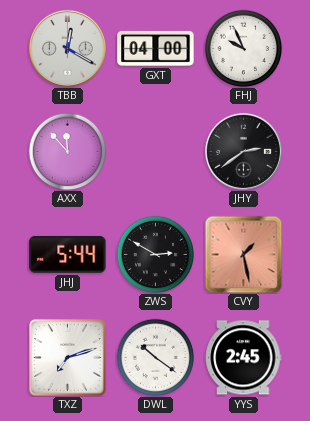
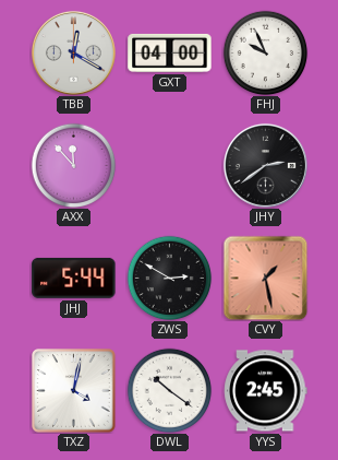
TXZ: 7:12 -> 4:02 (74, 391)
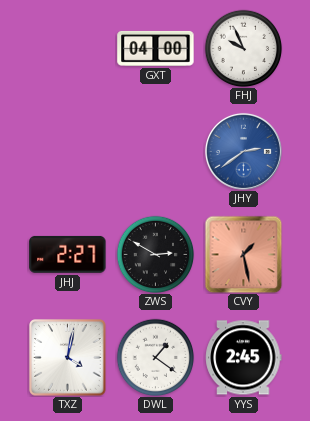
TBB: 12:20 -> none (73, 52)
AXX: 11:53 -> none (73, 165)
JHY dial: black -> blue (243, 151)
JHJ: 5:44 -> 2:27 (68, 254)
DWL: 10:21 -> 1:21 (155, 357)
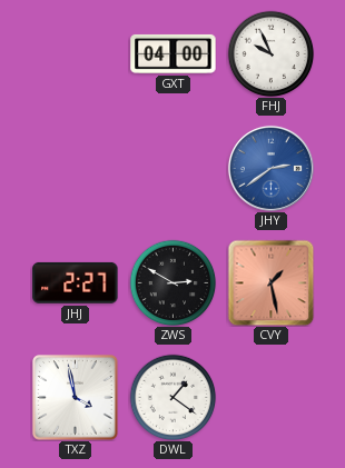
TXZ: 4:02 -> 3:58 (76, 398)
YYS: 2:45 -> none (244, 358)
